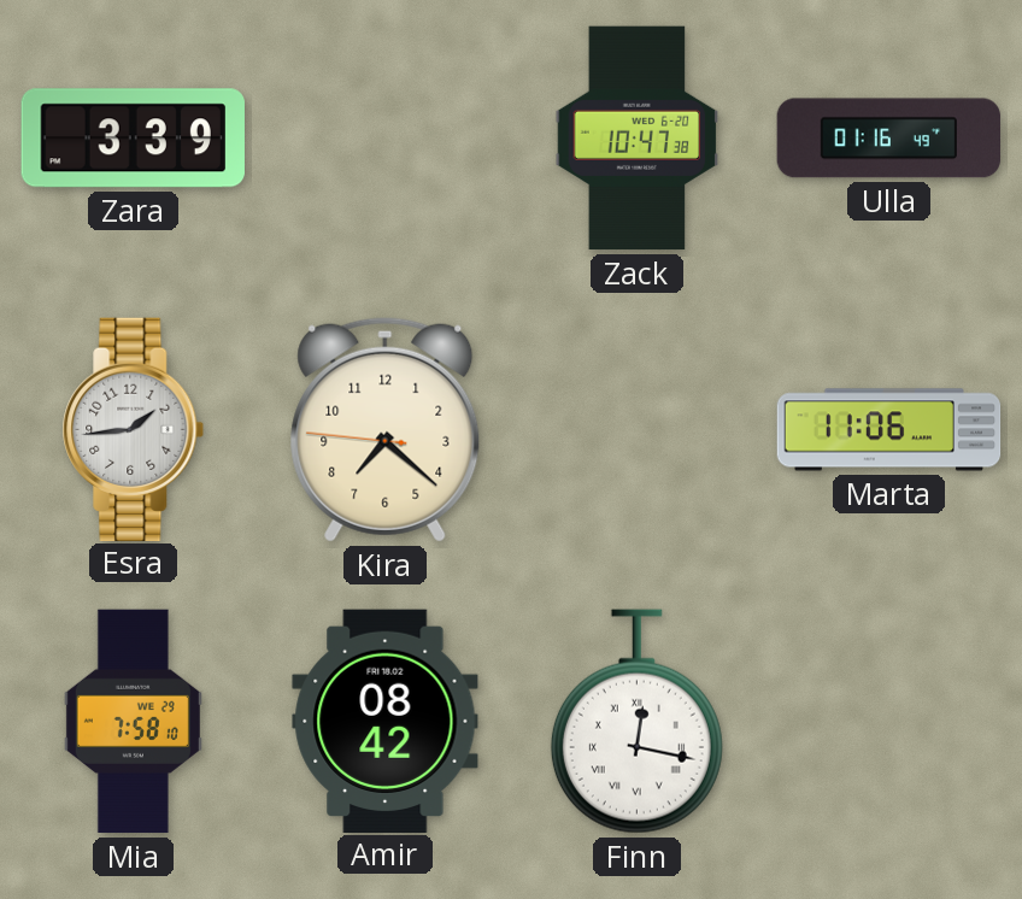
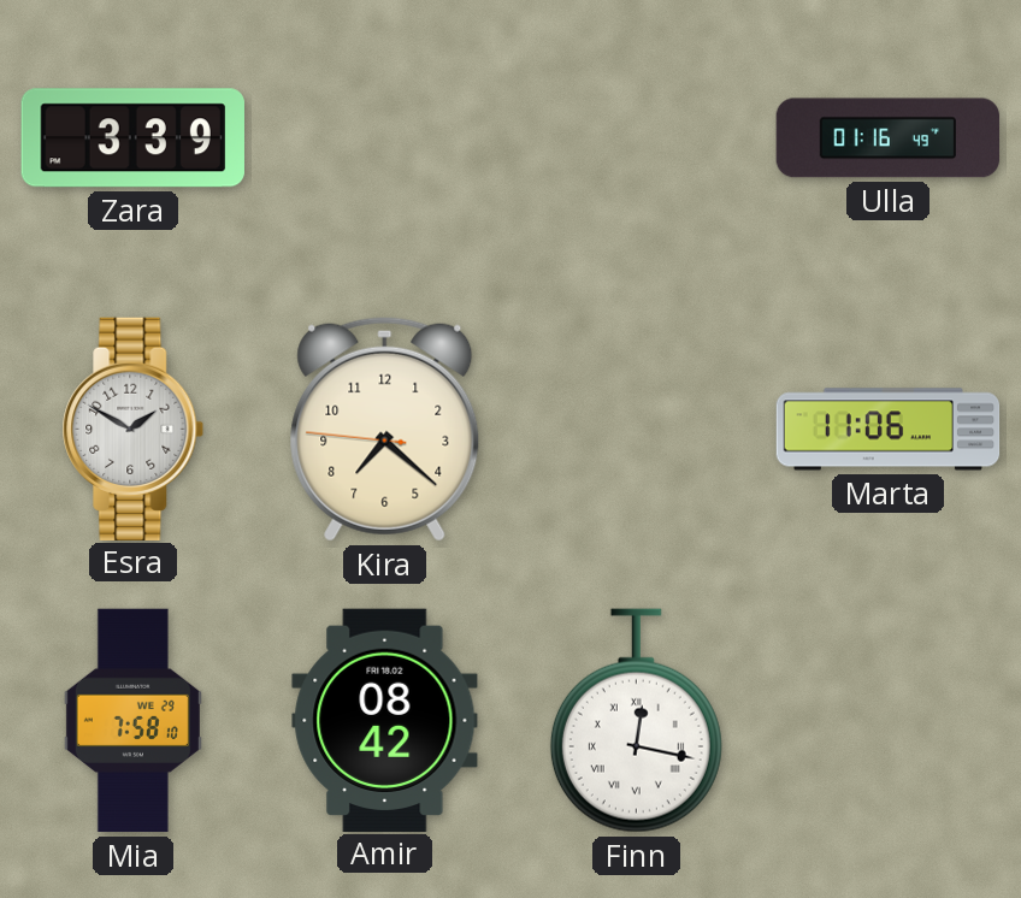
Zack: 10:47 -> none (638, 139)
Esra: 1:44 -> 1:50 (134, 429)
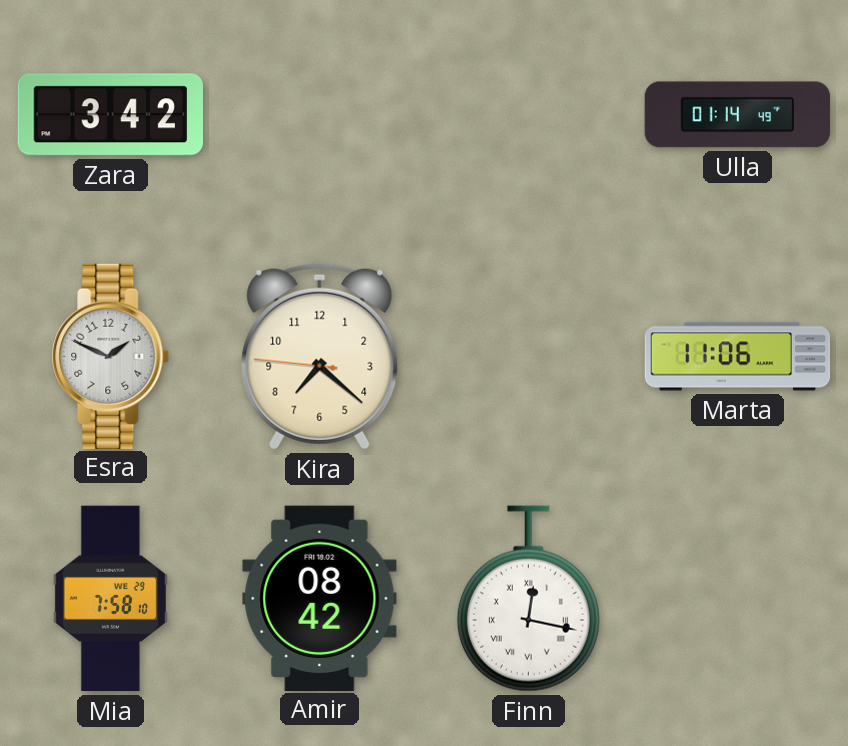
Zara: 3:39 -> 3:42 (110, 115)
Ulla: 01:16 -> 01:14 (738, 115)
Esra: 1:50 -> 1:49 (111, 356)
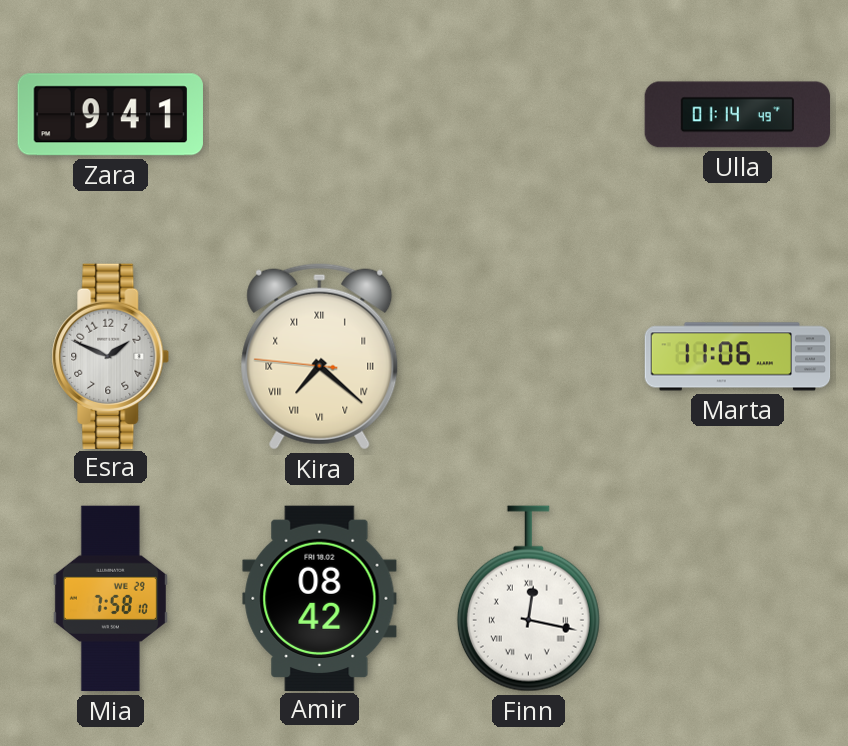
Zara: 3:42 -> 9:41 (110, 115)
Kira numerals: Arabic -> Roman (320, 356)
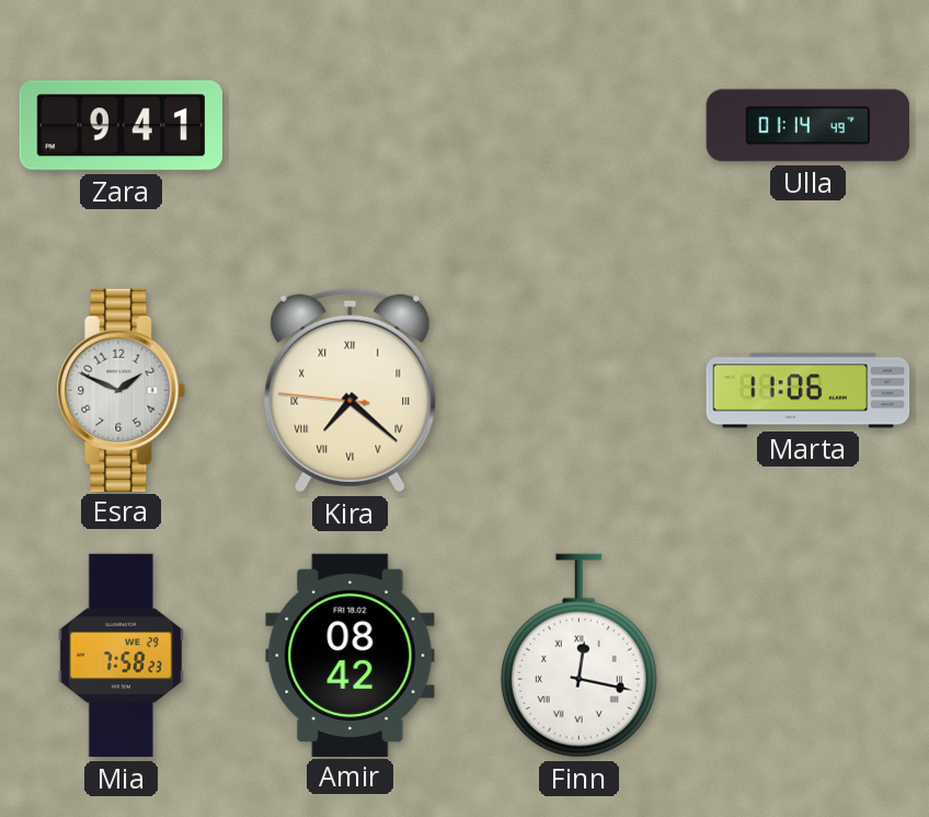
Mia: 7:58:10 -> 7:58:23 (121, 656)
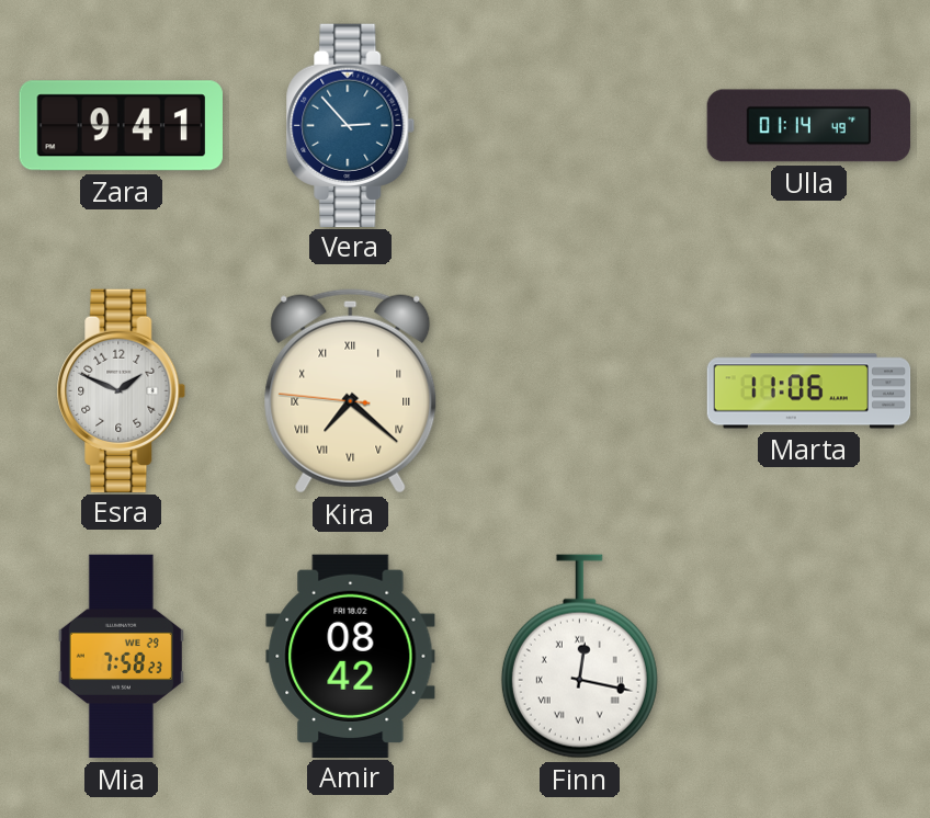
Vera: none -> 2:53 (351, 125)
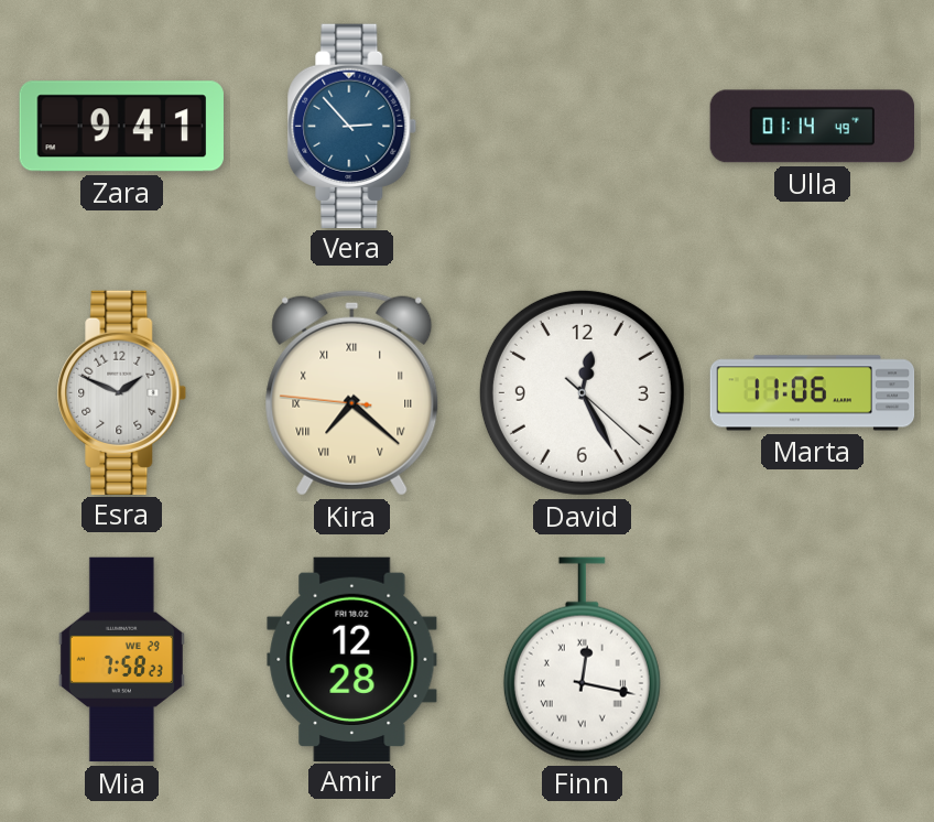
David: none -> 12:25 (582, 392)
Amir: 08:42 -> 12:28 (352, 659)
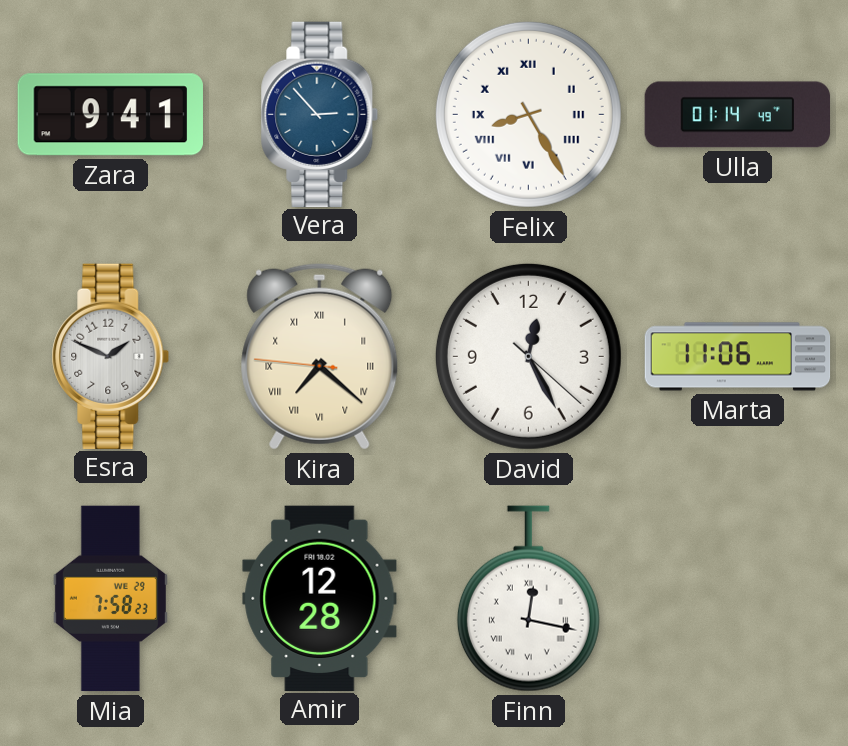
Felix: none -> 8:25 (528, 114)
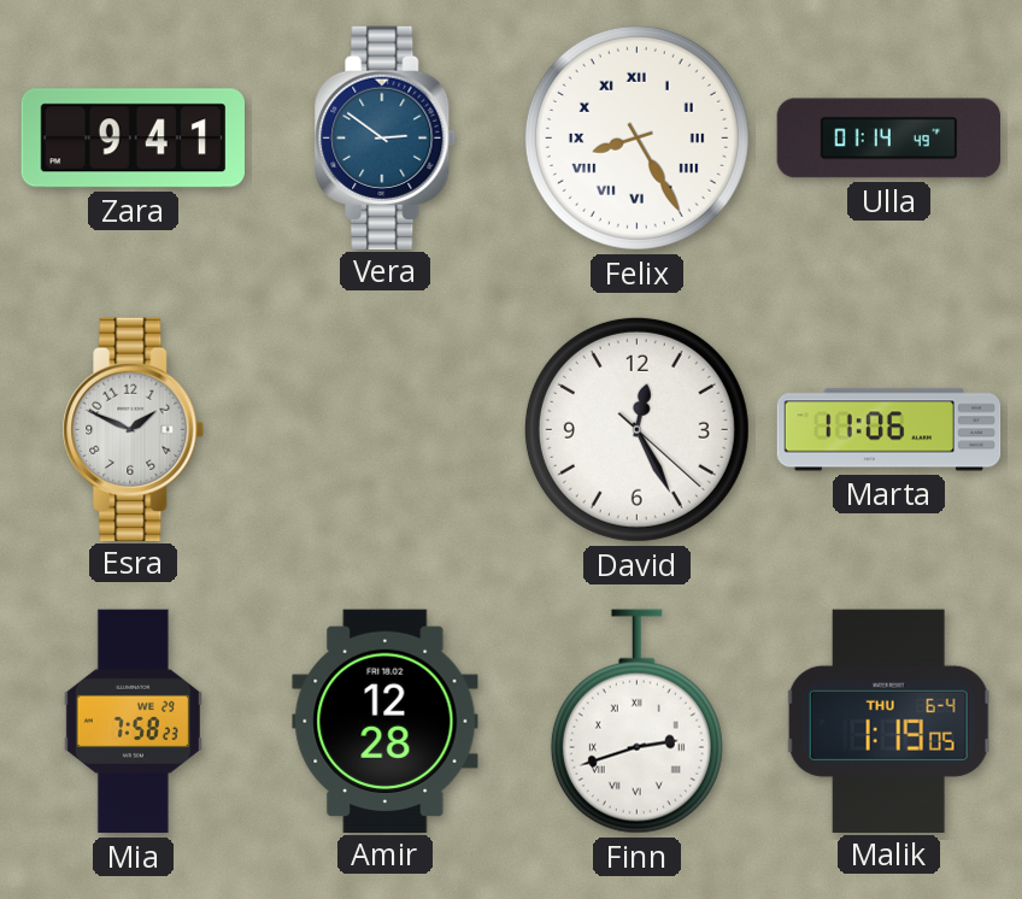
Vera: 2:53 -> 2:51 (386, 137)
Kira: 7:21 -> none (320, 356)
Finn: 12:17 -> 2:42 (636, 722)
Malik: none -> 1:19 (888, 721)
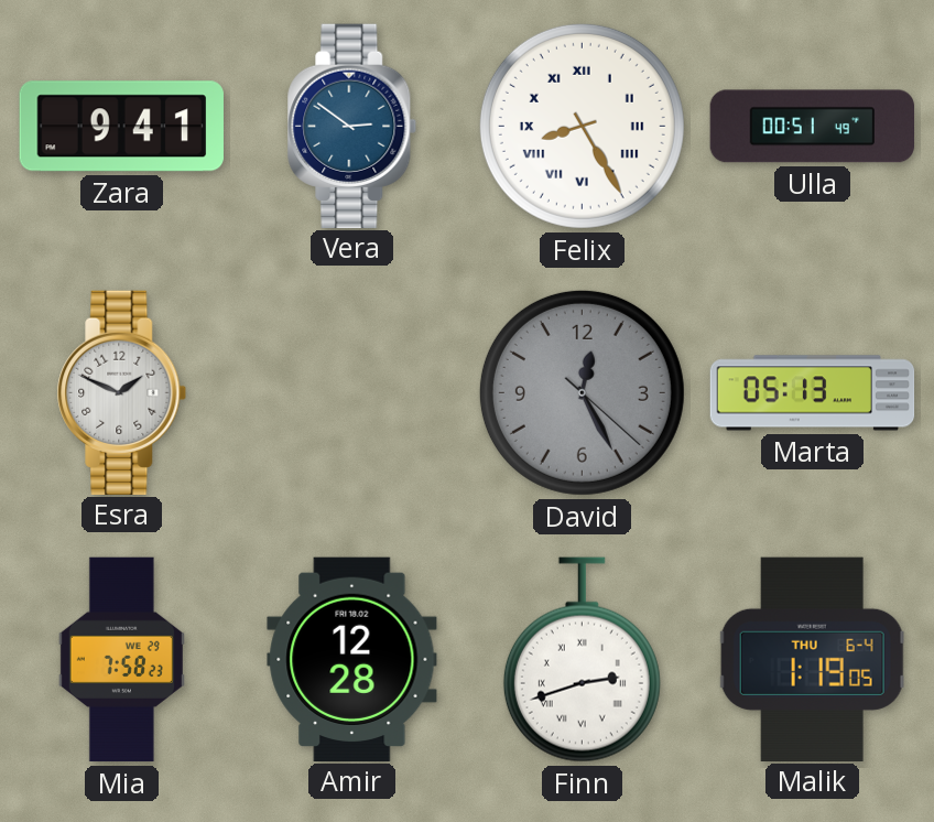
Ulla: 01:14 -> 00:51 (813, 127)
David dial: white -> grey (582, 392)
Marta: 11:06 -> 05:13 (813, 393)
